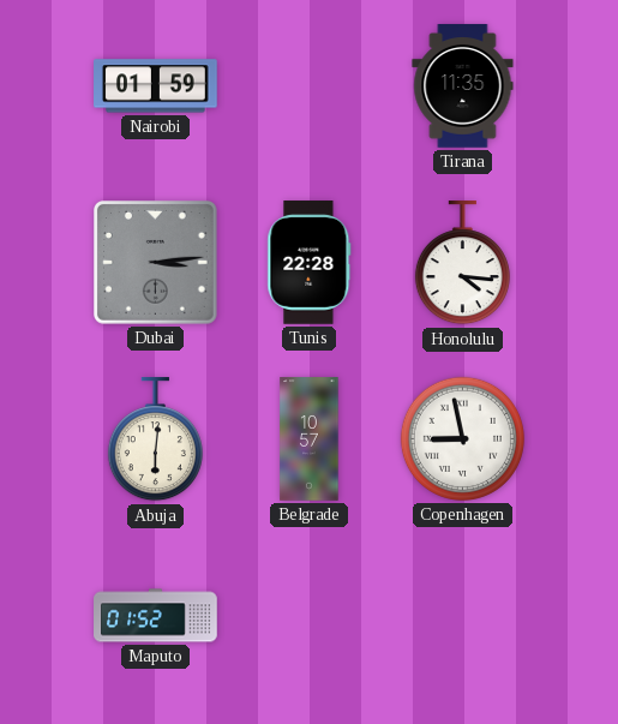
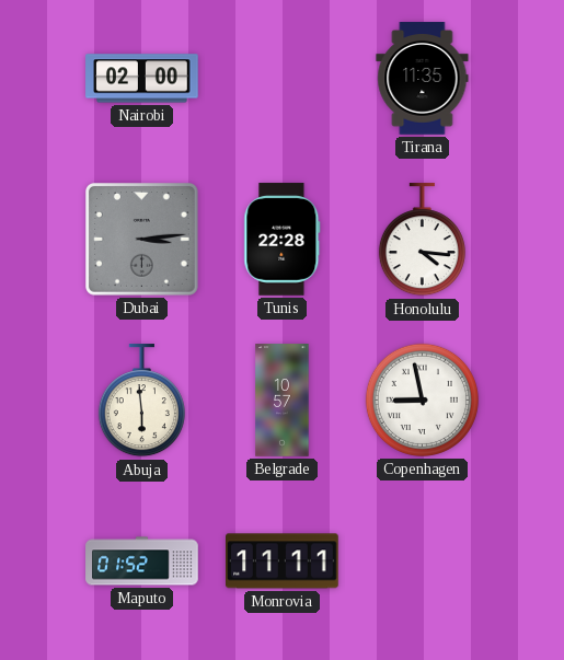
Nairobi: 01:59 -> 02:00 (142, 79)
Abuja: 6:01 -> 5:59 (141, 401)
Monrovia: none -> 11:11 (283, 561)
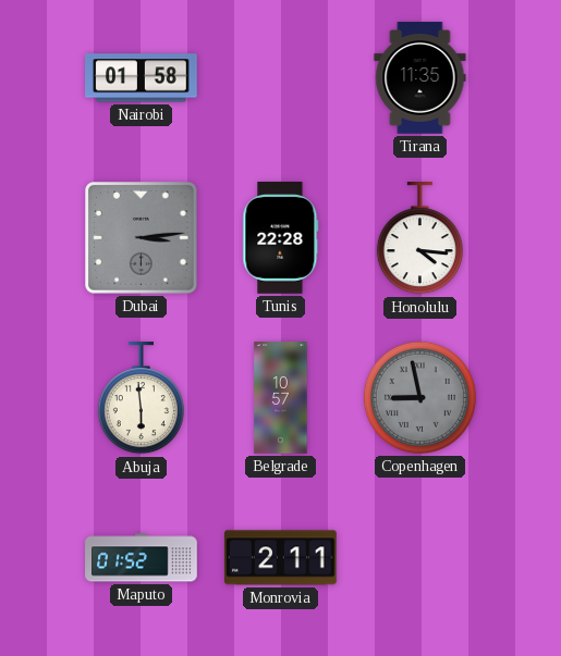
Nairobi: 02:00 -> 01:58 (142, 78)
Copenhagen dial: white -> grey (419, 397)
Monrovia: 11:11 -> 2:11 (281, 558)
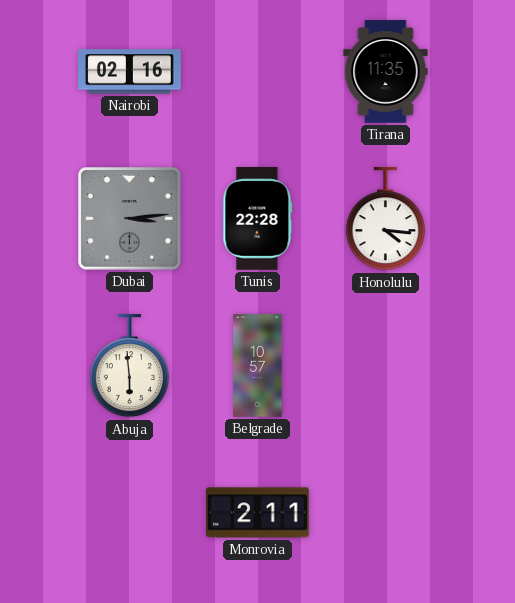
Nairobi: 01:58 -> 02:16 (130, 72)
Copenhagen: 8:58 -> none (419, 397)
Maputo: 01:52 -> none (142, 558)
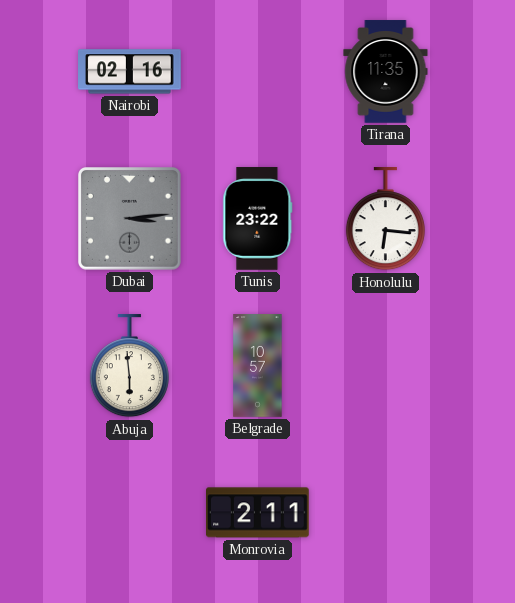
Tunis: 22:28 -> 23:22 (258, 219)
Honolulu: 4:16 -> 6:16 (385, 219)
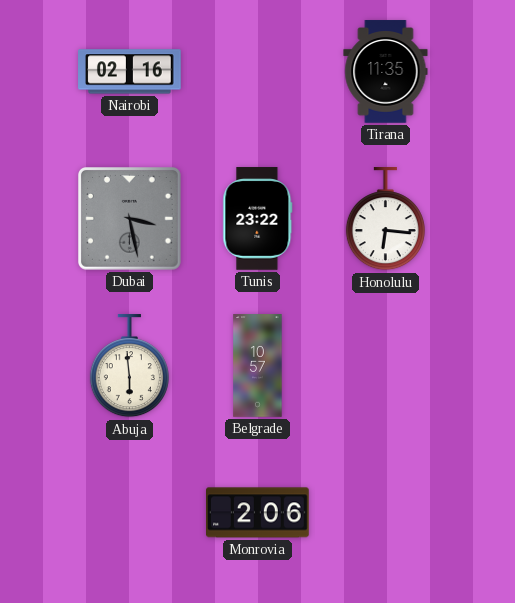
Dubai: 3:14 -> 3:28 (130, 219)
Monrovia: 2:11 -> 2:06 (258, 513)
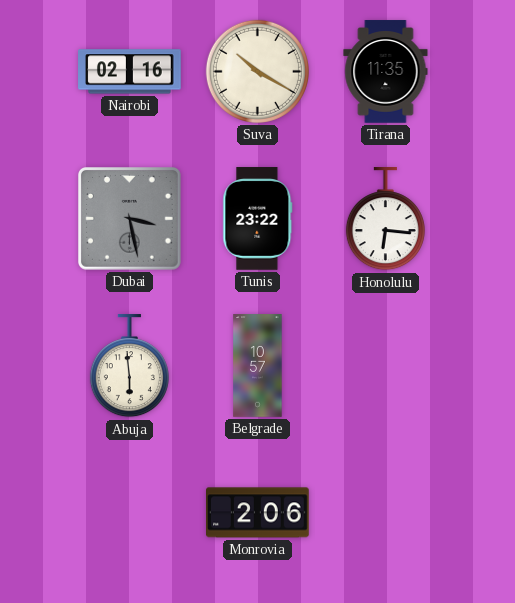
Suva: none -> 10:20 (257, 71)
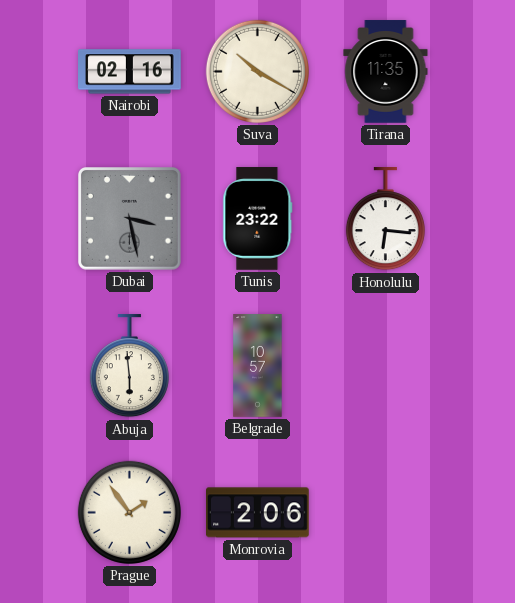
Prague: none -> 1:54 (129, 512)
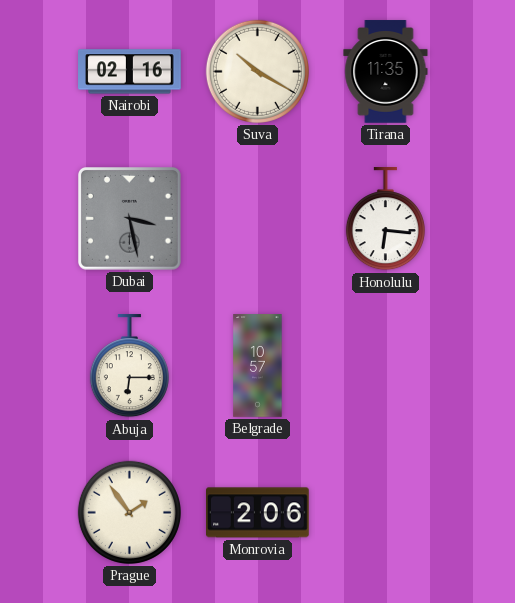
Tunis: 23:22 -> none (258, 219)
Abuja: 5:59 -> 6:15 (129, 366)
